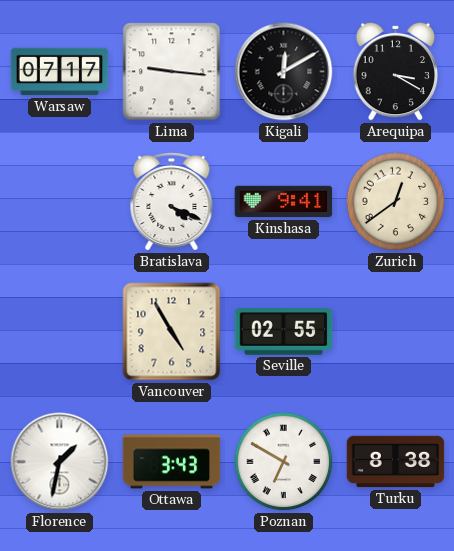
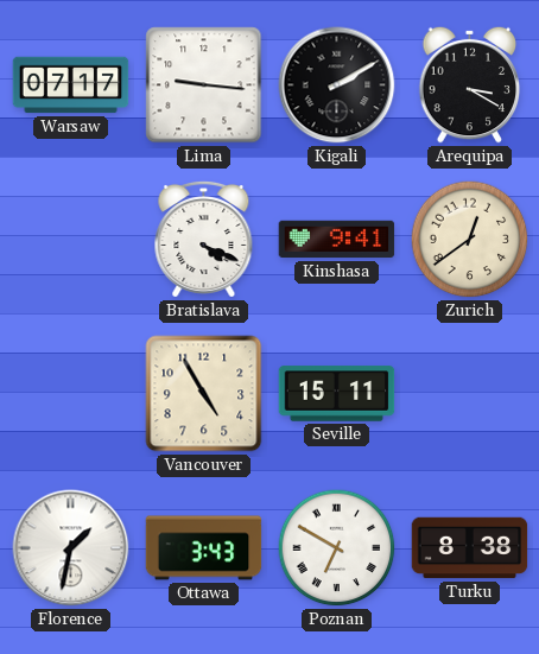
Kigali: 12:10 -> 2:10 (337, 85)
Seville: 02:55 -> 15:11 (337, 394)
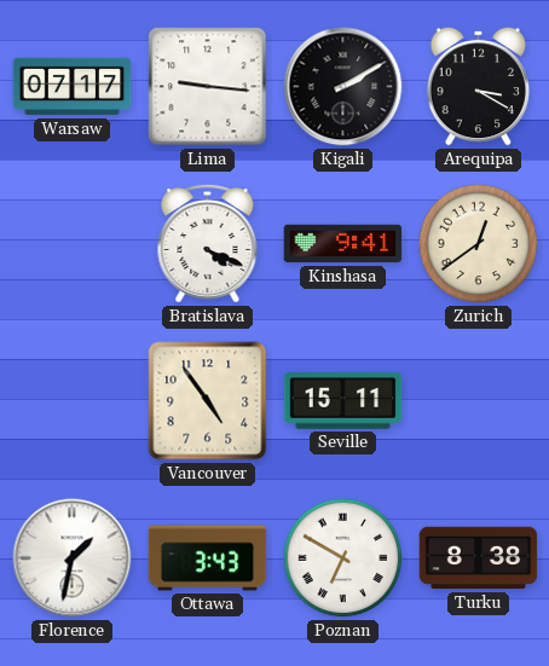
Vancouver: 4:55 -> 4:54 (208, 401)
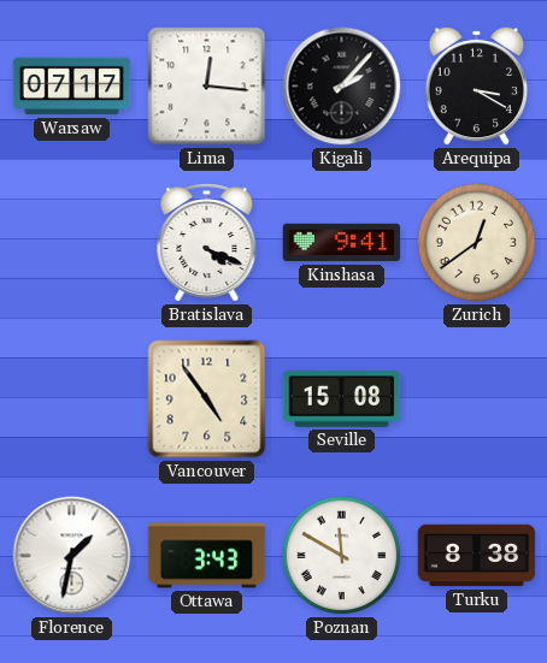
Lima: 9:16 -> 12:16 (207, 87)
Kigali: 2:10 -> 2:07 (342, 87)
Seville: 15:11 -> 15:08 (342, 399)
Poznan: 6:50 -> 11:50 (342, 556)
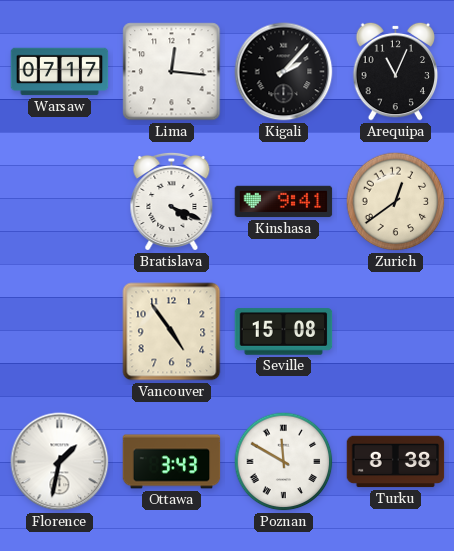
Arequipa: 3:20 -> 11:04 (396, 71)
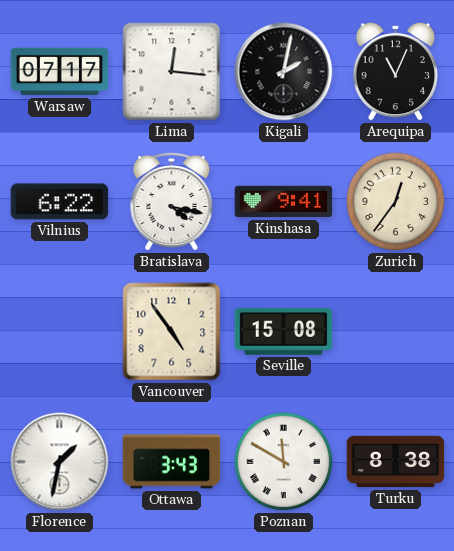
Kigali: 2:07 -> 2:02 (284, 72)
Vilnius: none -> 6:22 (60, 202)
Bratislava: 4:19 -> 4:17 (172, 201)
Zurich: 12:39 -> 12:36 (396, 202)
